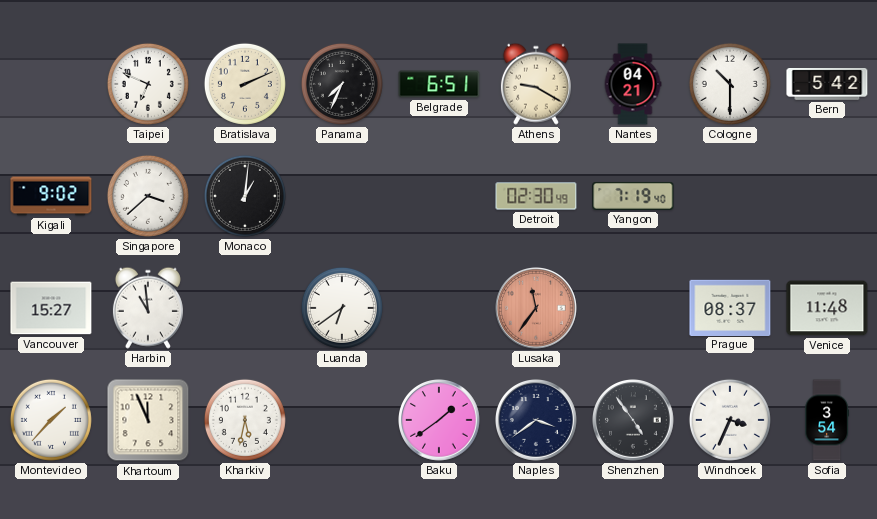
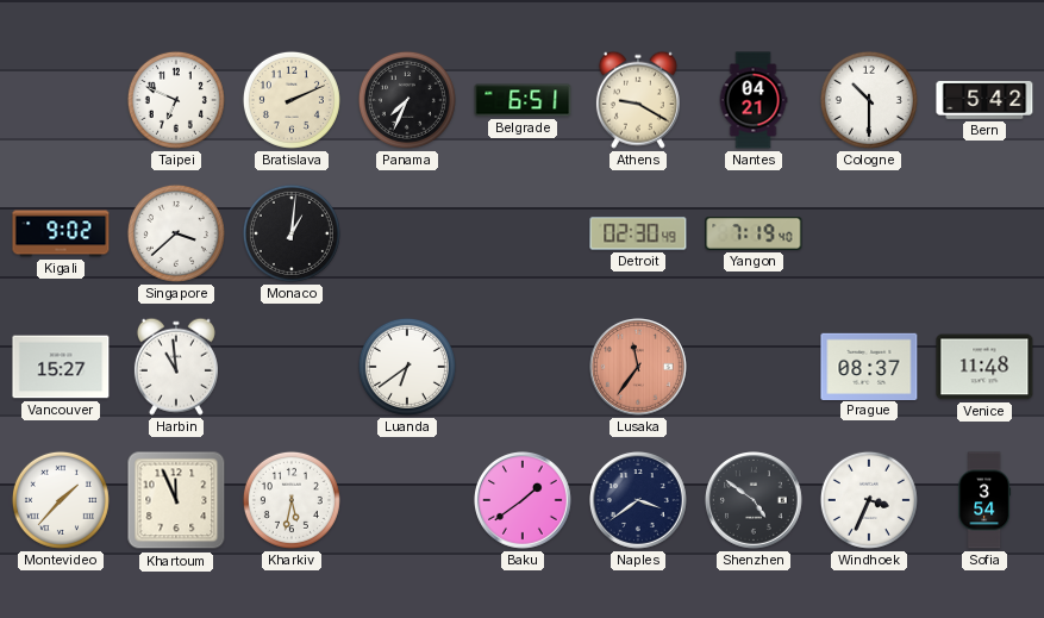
Shenzhen: 4:54 -> 4:51 (755, 501)
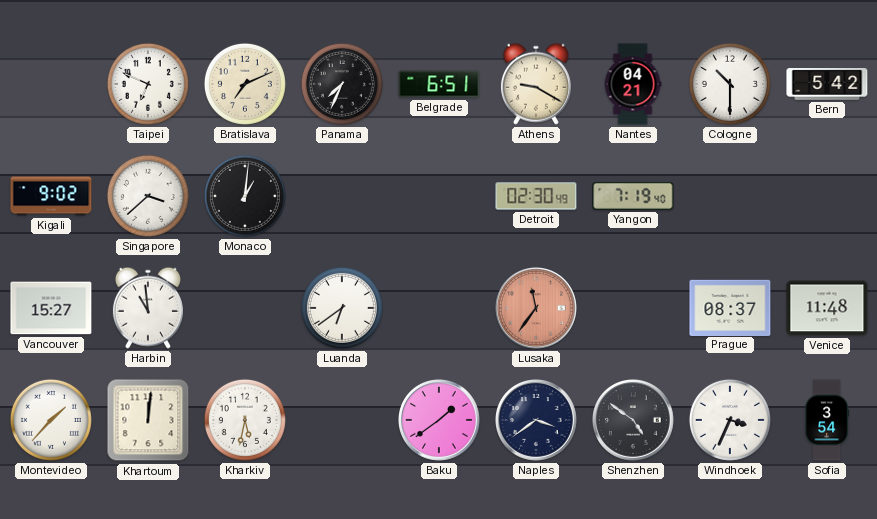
Bratislava: 2:11 -> 7:11 (245, 84)
Khartoum: 11:56 -> 12:01 (148, 420)
